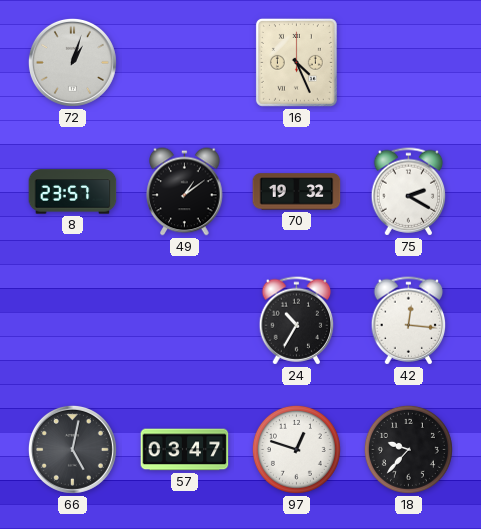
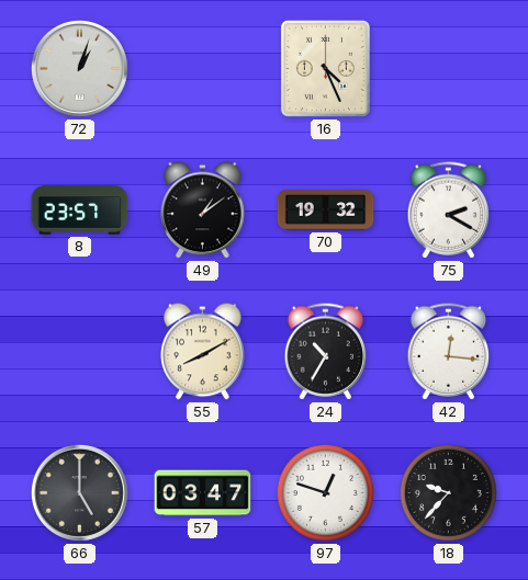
55: none -> 8:10 (203, 352)
66: 5:02 -> 5:00 (79, 492)
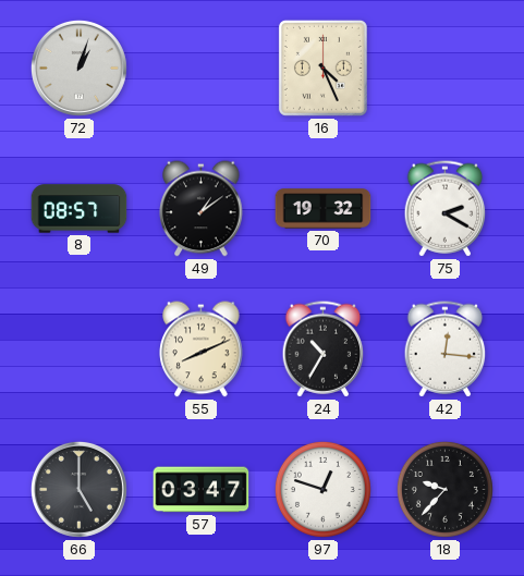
8: 23:57 -> 08:57 (80, 209)
55: 8:10 -> 8:11 (202, 350)
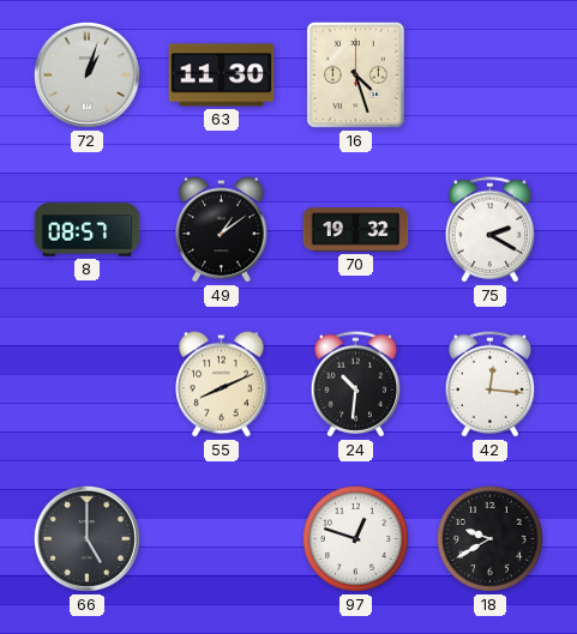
63: none -> 11:30 (222, 76)
16: 4:26 -> 4:27 (355, 74)
24: 10:35 -> 10:31 (356, 385)
57: 03:47 -> none (202, 490)
18: 9:37 -> 9:40 (489, 538)
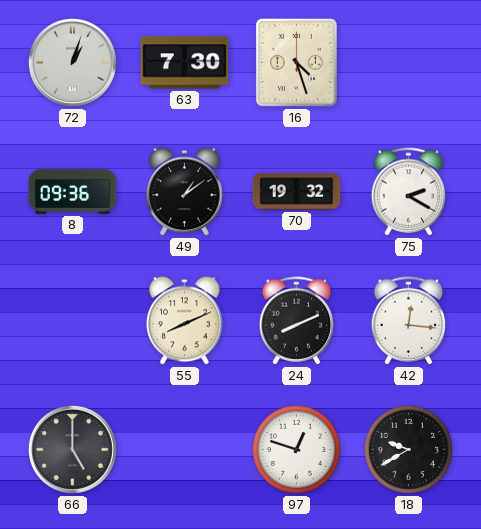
63: 11:30 -> 7:30 (185, 63)
8: 08:57 -> 09:36 (73, 192)
24: 10:31 -> 8:11 (297, 321)
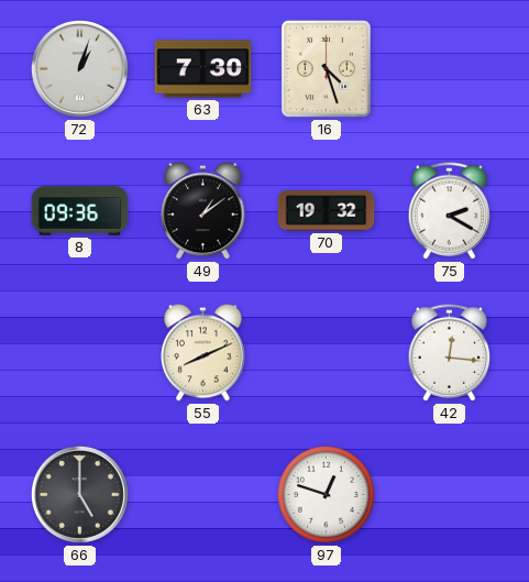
24: 8:11 -> none (297, 321)
18: 9:40 -> none (408, 449)
